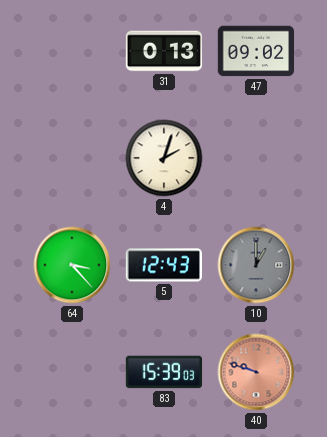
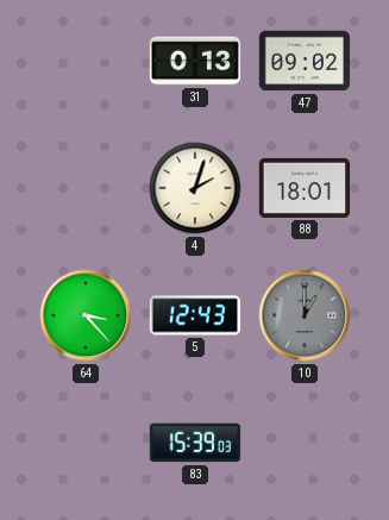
88: none -> 18:01 (305, 188)
40: 9:48 -> none (256, 372)
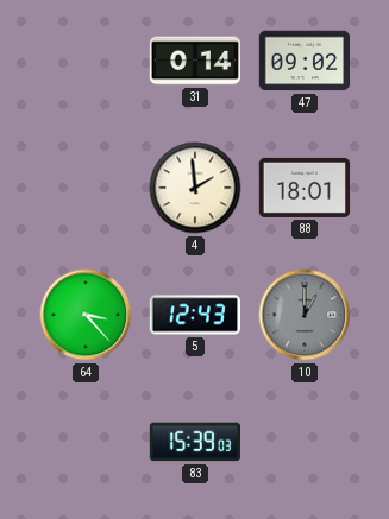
31: 0:13 -> 0:14 (195, 61)
4: 2:03 -> 1:59 (195, 188)
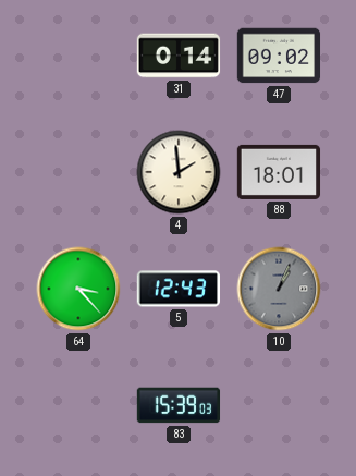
10: 1:00 -> 1:04 (279, 289)
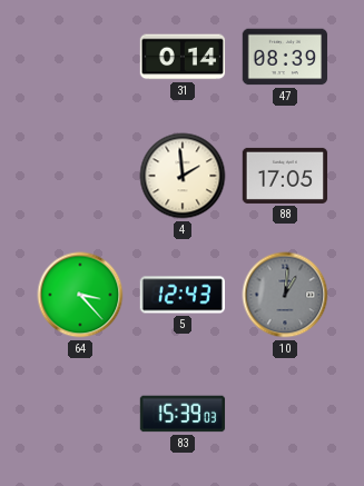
47: 09:02 -> 08:39 (285, 57)
88: 18:01 -> 17:05 (285, 176)
10: 1:04 -> 1:01 (285, 295)
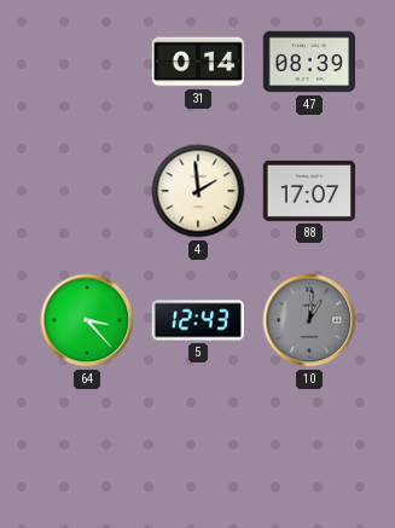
88: 17:05 -> 17:07 (309, 191)
83: 15:39 -> none (183, 414)
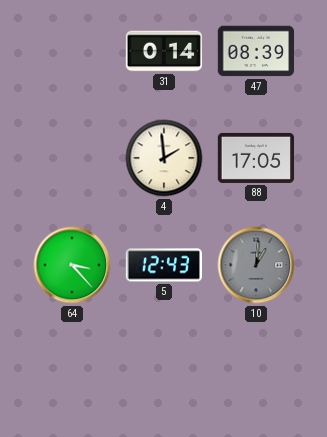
88: 17:07 -> 17:05 (256, 158)
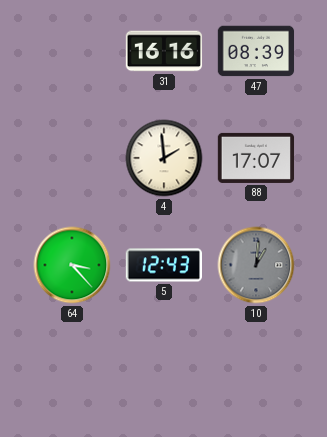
31: 0:14 -> 16:16 (164, 51)
88: 17:05 -> 17:07 (256, 158)
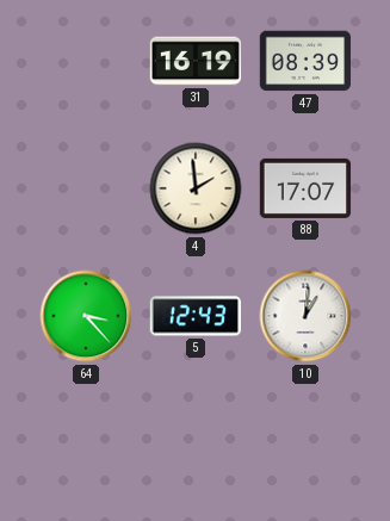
31: 16:16 -> 16:19 (196, 61)
10 dial: grey -> white (305, 316)
